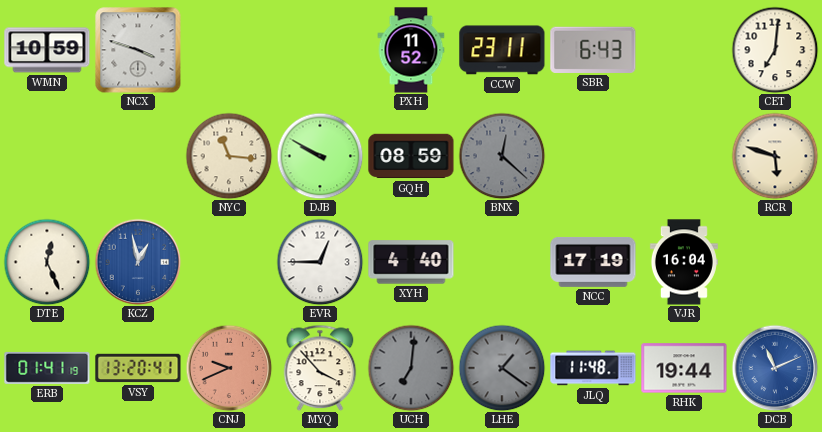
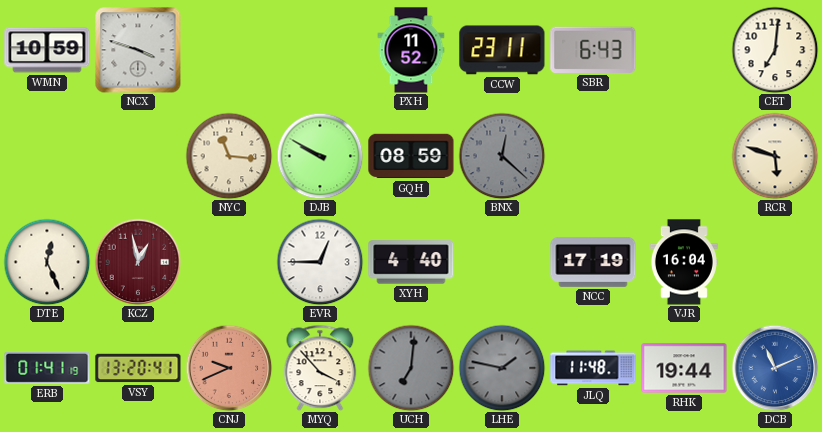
KCZ dial: blue -> burgundy (138, 262)
LHE: 1:21 -> 1:47 (502, 368)
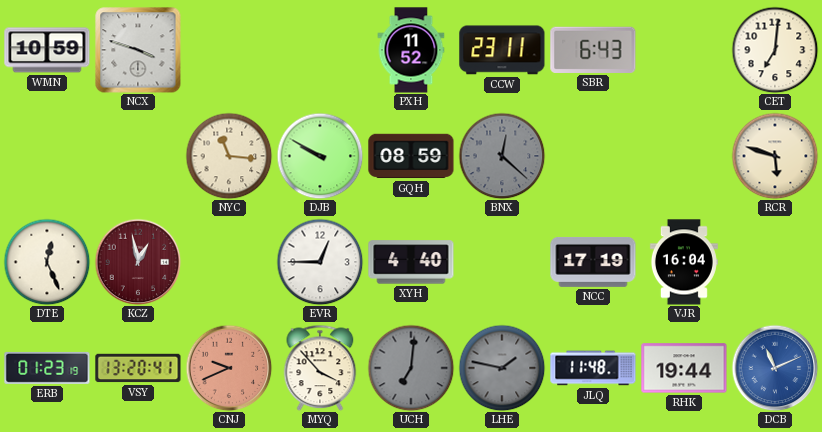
ERB: 01:41 -> 01:23 (47, 368)
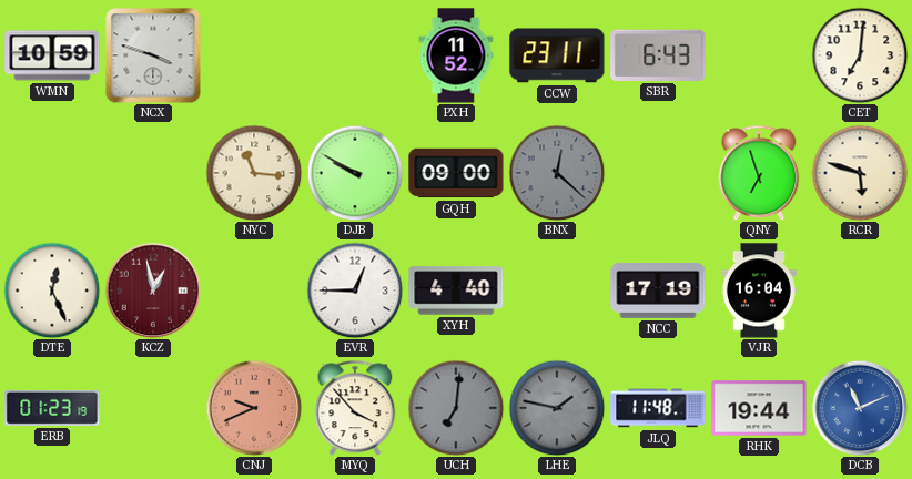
GQH: 08:59 -> 09:00 (456, 173)
QNY: none -> 6:57 (759, 173)
VSY: 13:20 -> none (138, 368)
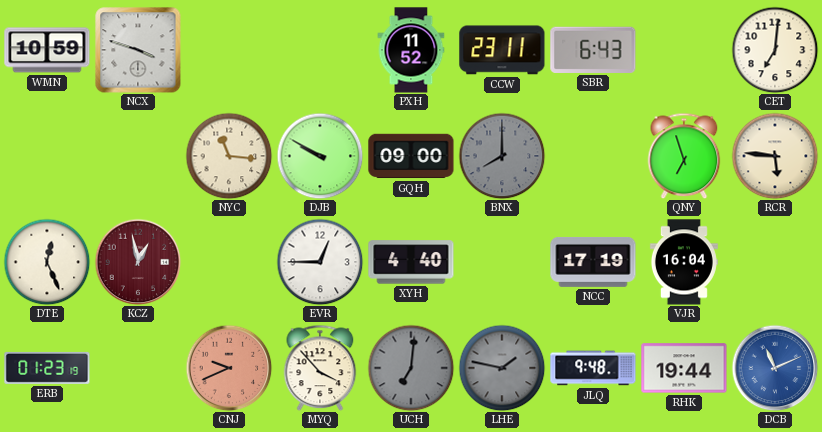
BNX: 12:22 -> 8:00 (502, 156)
RCR: 5:48 -> 5:46 (775, 156)
JLQ: 11:48 -> 9:48 (593, 368)
